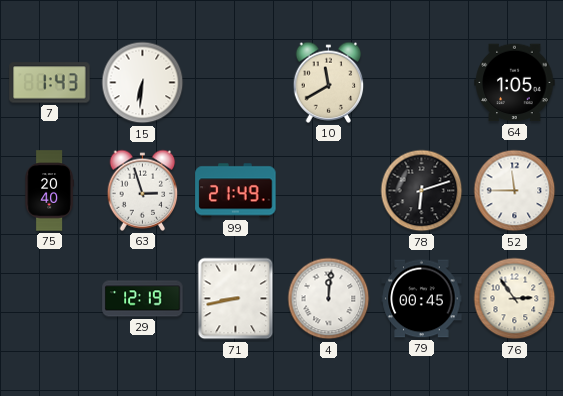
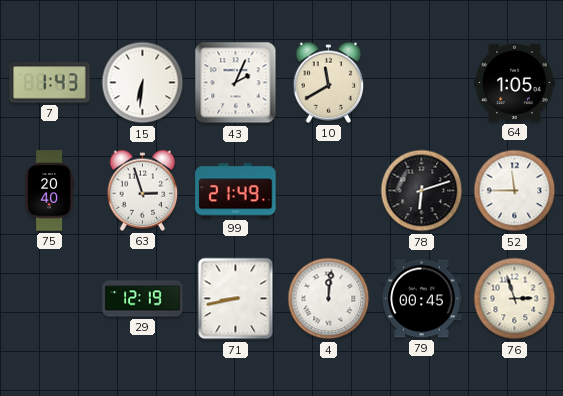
43: none -> 2:04 (236, 83)
76: 2:54 -> 2:57 (515, 299)
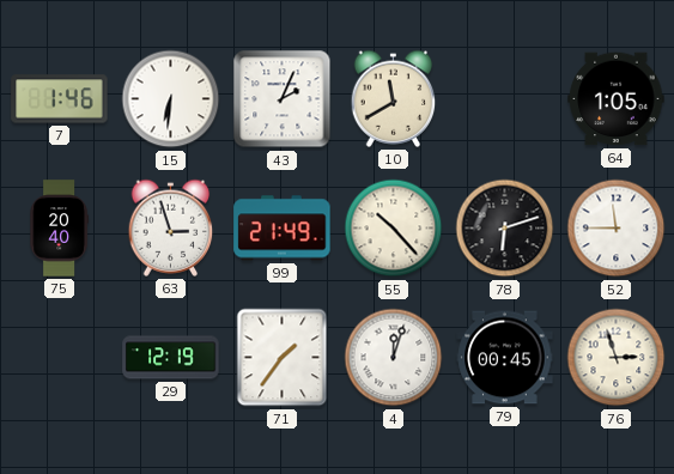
7: 1:43 -> 1:46 (60, 99)
55: none -> 10:23 (394, 229)
71: 8:43 -> 1:36 (283, 358)
4: 12:01 -> 12:03 (394, 358)
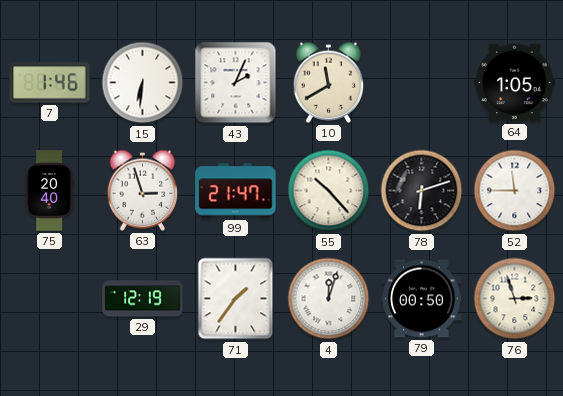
99: 21:49 -> 21:47 (236, 191)
79: 00:45 -> 00:50 (422, 299)
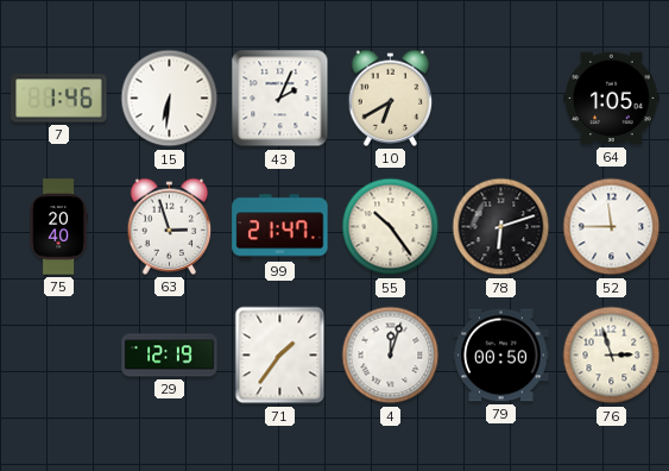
10: 11:40 -> 6:40 (391, 98)
55: 10:23 -> 10:24 (391, 227)
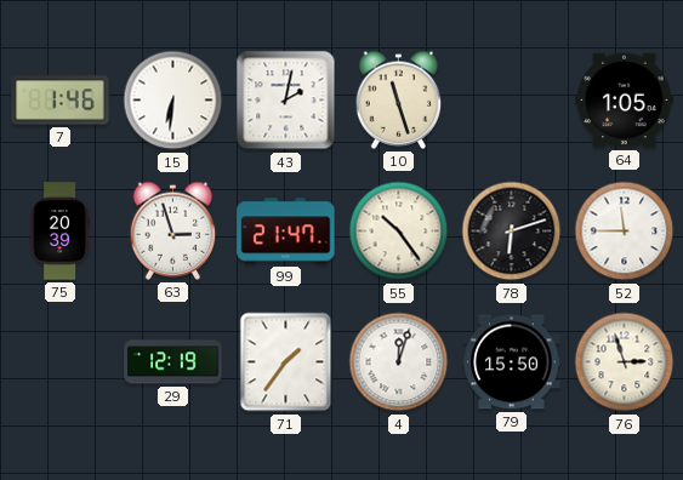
43: 2:04 -> 2:02 (286, 101)
10: 6:40 -> 11:27 (399, 99)
75: 20:40 -> 20:39 (59, 232)
79: 00:50 -> 15:50 (512, 362)
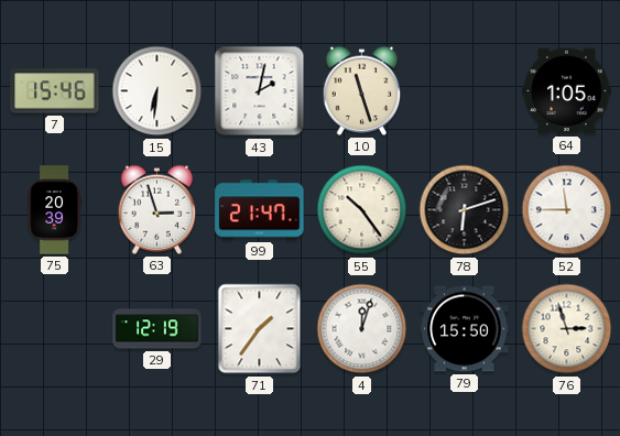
7: 1:46 -> 15:46 (55, 91)
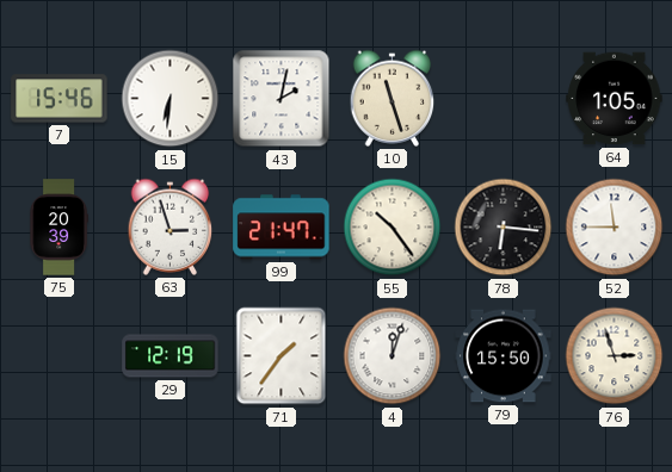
78: 6:12 -> 6:16 (504, 228)
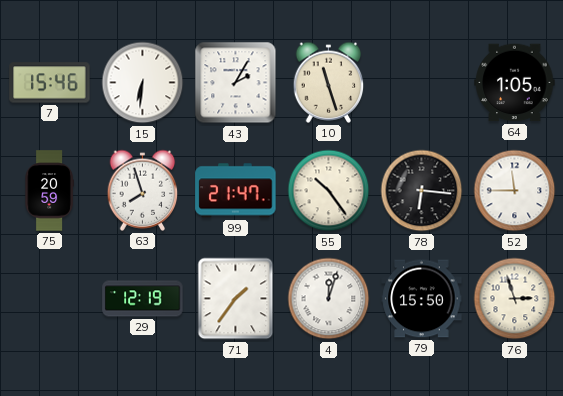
43: 2:02 -> 2:05 (236, 83)
75: 20:39 -> 20:59 (49, 191)
63: 2:57 -> 7:57 (143, 190)
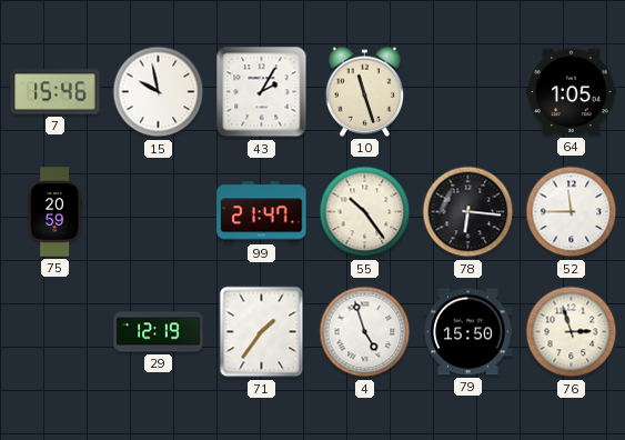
15: 6:31 -> 9:58 (159, 92)
63: 7:57 -> none (143, 190)
4: 12:03 -> 4:57 (365, 332)
